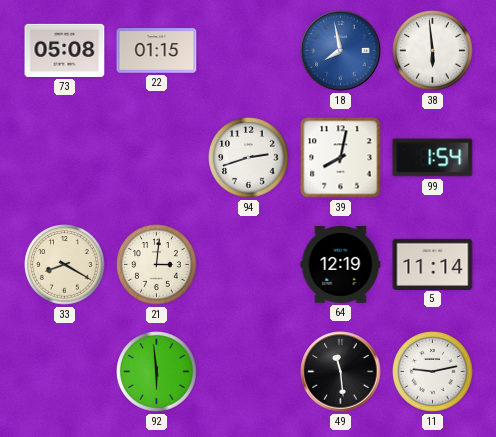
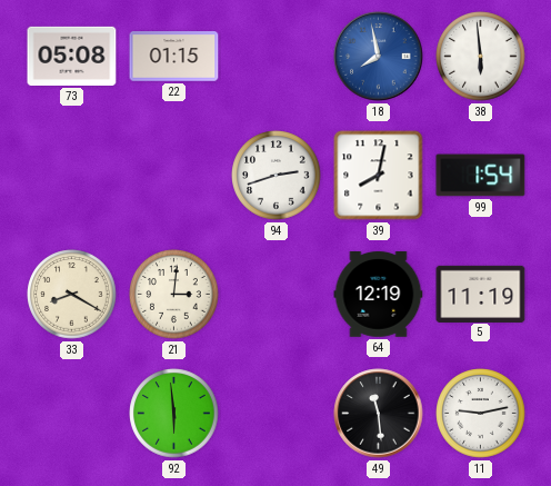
5: 11:14 -> 11:19 (481, 294)
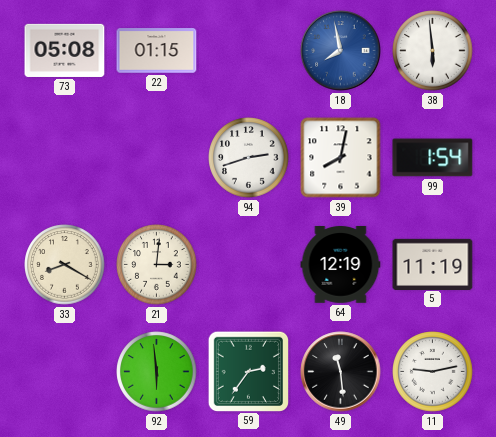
59: none -> 2:36 (248, 371)
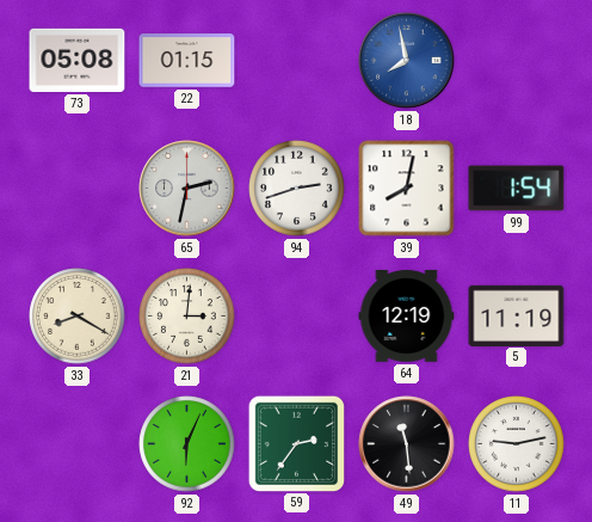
38: 5:59 -> none (433, 51)
65: none -> 2:32 (187, 189)
92: 5:59 -> 6:04 (187, 444)
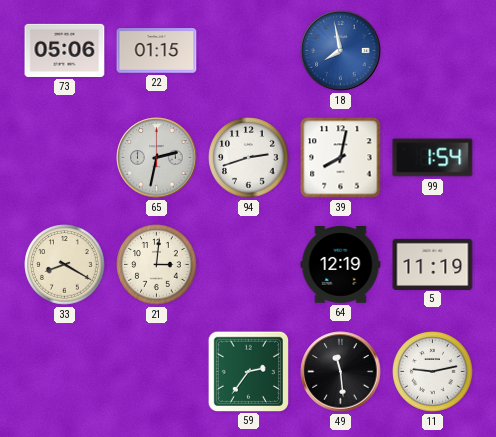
73: 05:08 -> 05:06 (65, 50)
92: 6:04 -> none (187, 444)
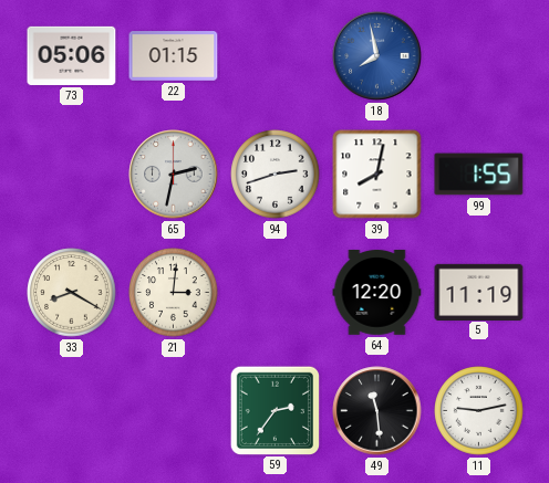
99: 1:54 -> 1:55 (479, 175)
64: 12:19 -> 12:20 (377, 293)
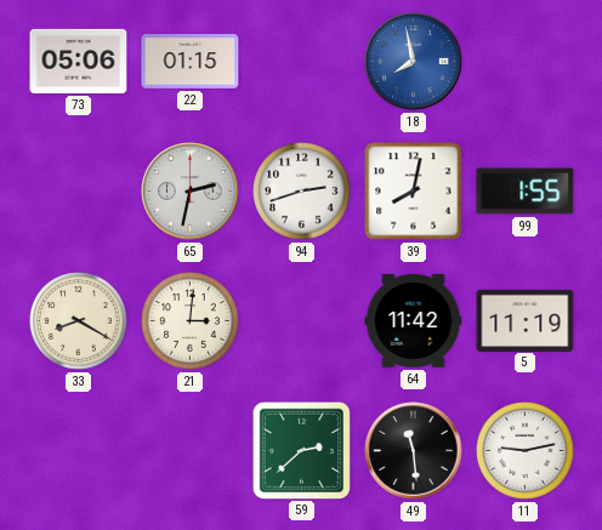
64: 12:20 -> 11:42 (414, 321)
59: 2:36 -> 2:38 (301, 450)
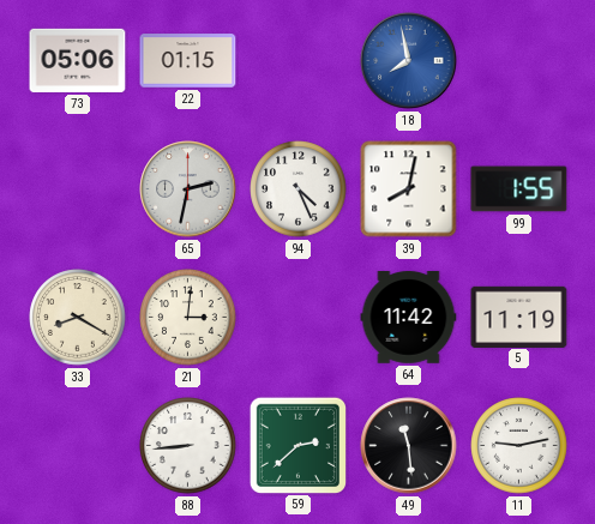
94: 2:42 -> 4:26 (299, 189)
88: none -> 8:44 (188, 446)
